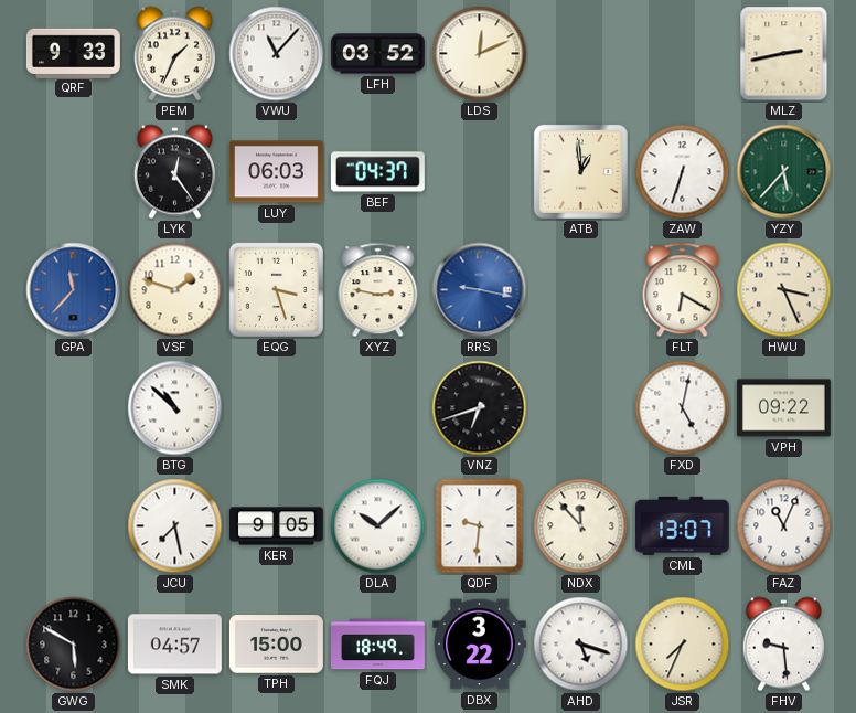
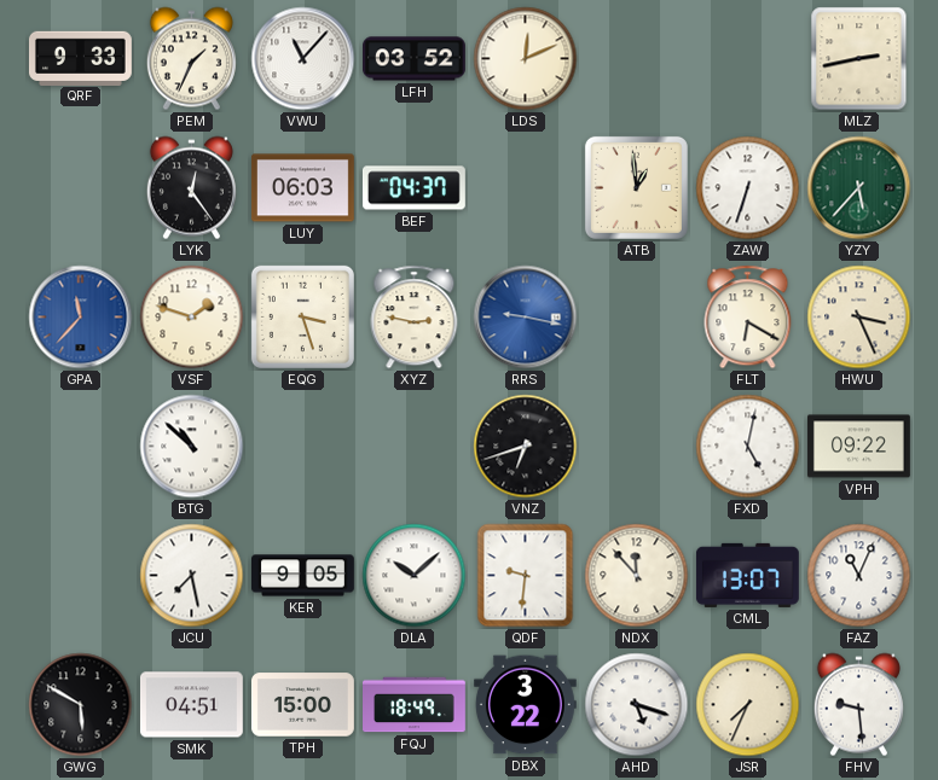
SMK: 04:57 -> 04:51 (191, 705)
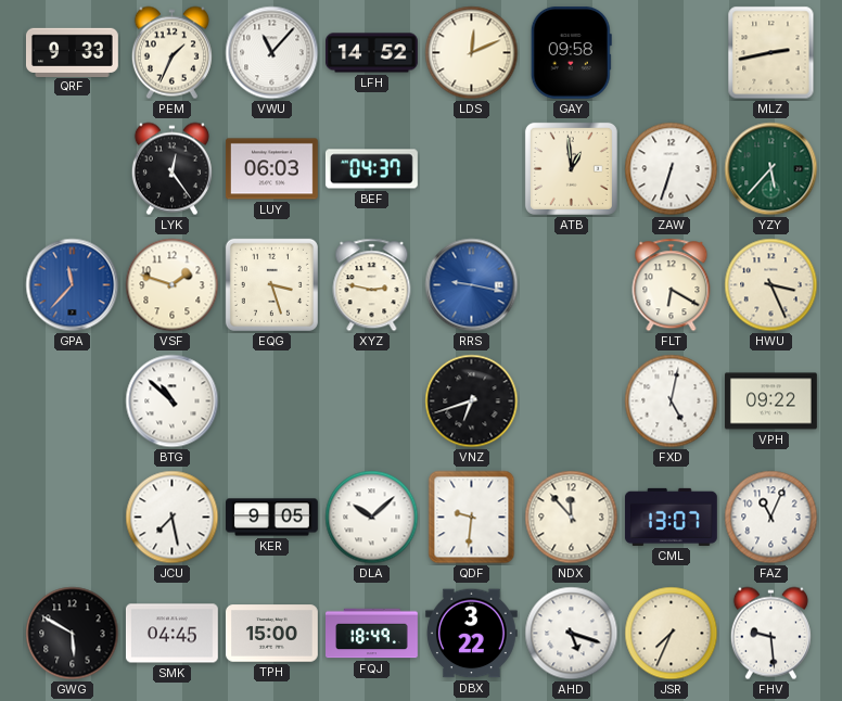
LFH: 03:52 -> 14:52 (372, 53)
GAY: none -> 09:58 (571, 52)
SMK: 04:51 -> 04:45 (171, 634)
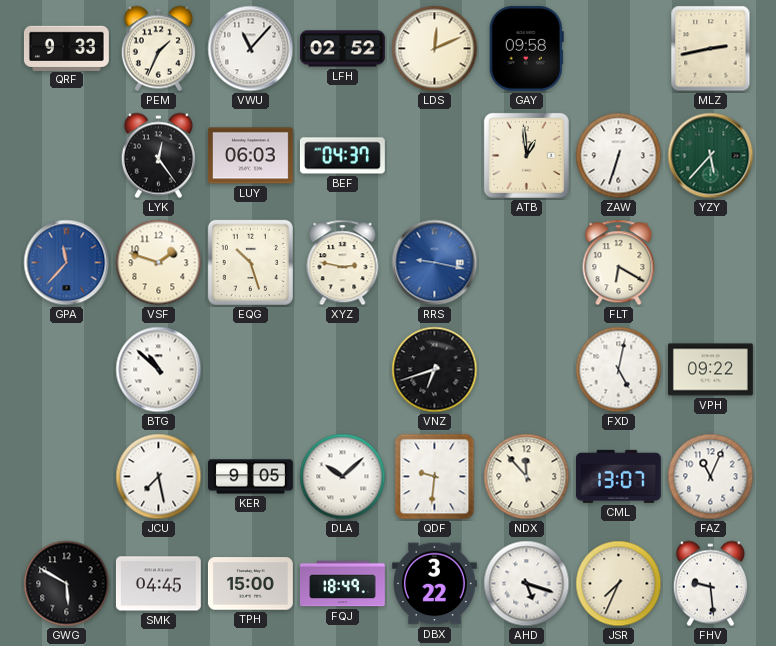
LFH: 14:52 -> 02:52 (343, 49)
EQG: 3:27 -> 10:27 (250, 262)
HWU: 3:26 -> none (771, 285)
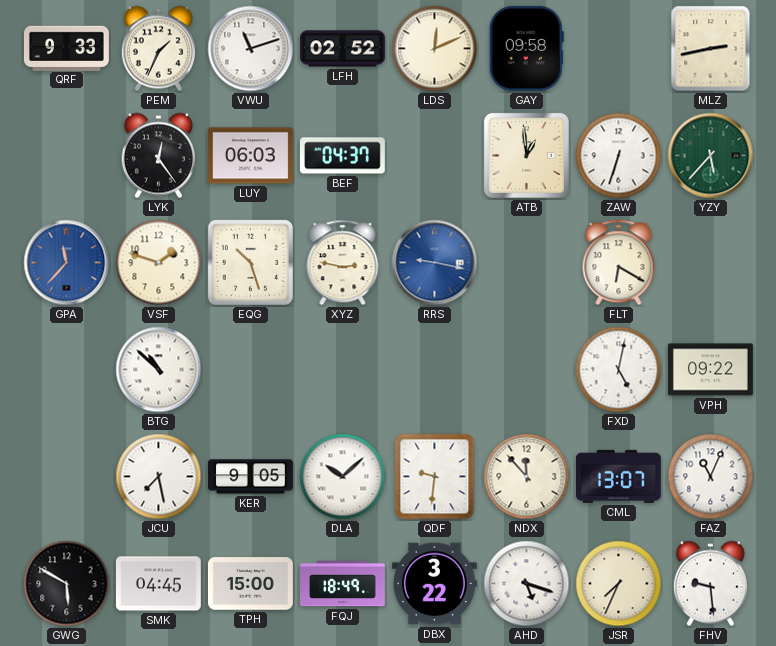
VWU: 11:07 -> 11:12 (251, 49)
VNZ: 6:42 -> none (435, 370)
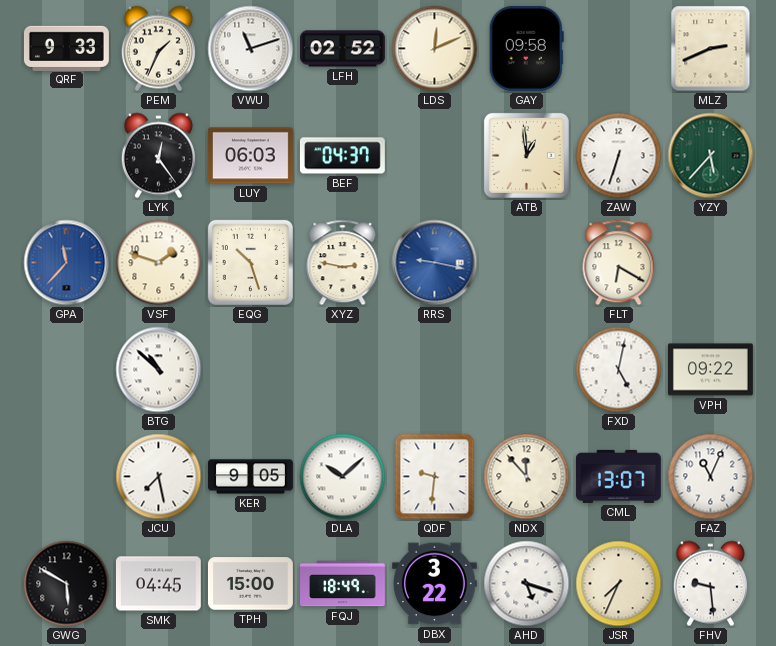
MLZ: 2:43 -> 2:41 (711, 49)
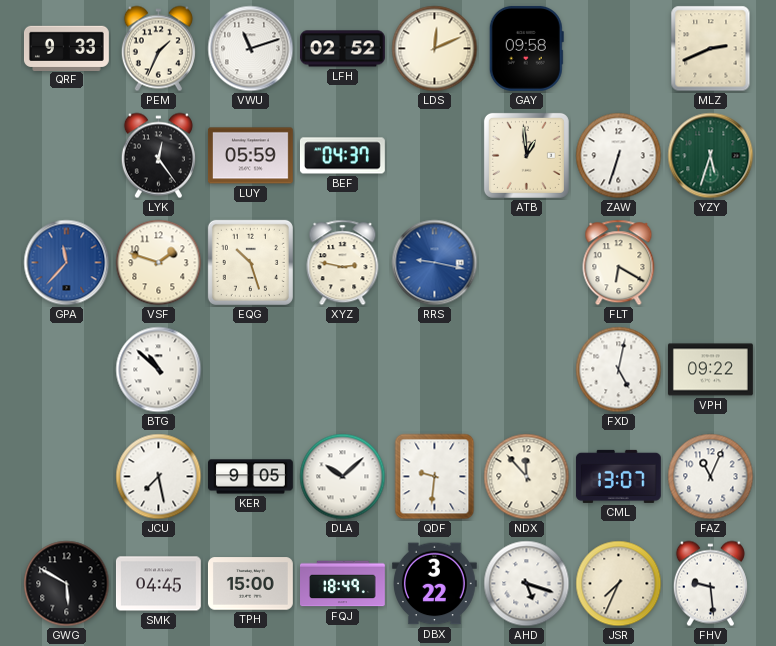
LUY: 06:03 -> 05:59 (250, 156)
YZY: 5:37 -> 5:33 (711, 156)
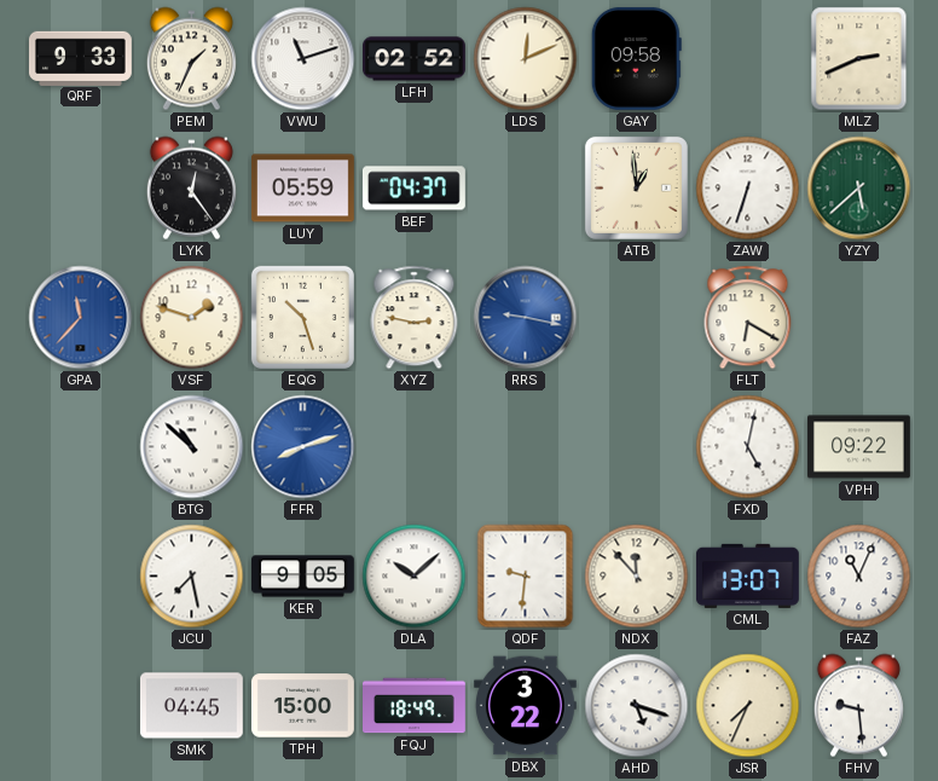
YZY: 5:33 -> 5:38 (859, 189)
FFR: none -> 8:12 (303, 447)
GWG: 5:50 -> none (67, 584)
